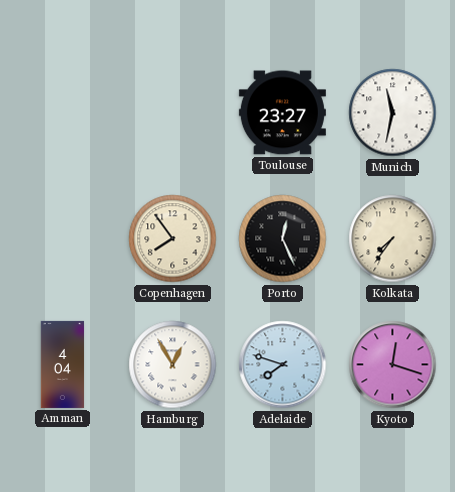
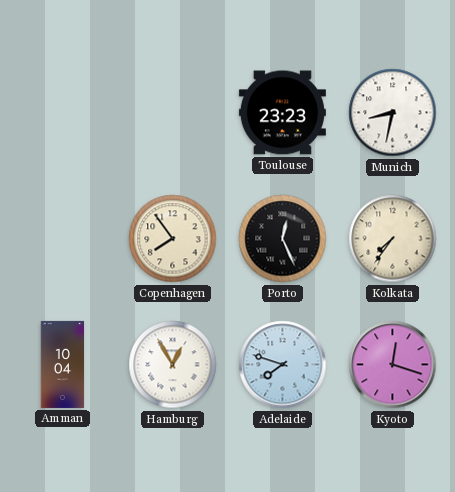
Toulouse: 23:27 -> 23:23 (282, 113)
Munich: 11:32 -> 8:32 (393, 113)
Amman: 4:04 -> 10:04 (63, 364)
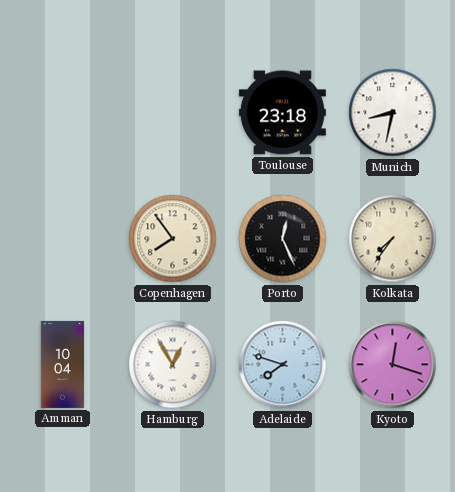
Toulouse: 23:23 -> 23:18 (282, 113)
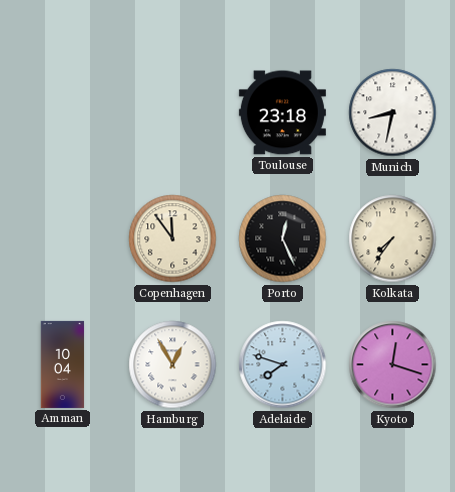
Copenhagen: 7:54 -> 11:54 (173, 239)
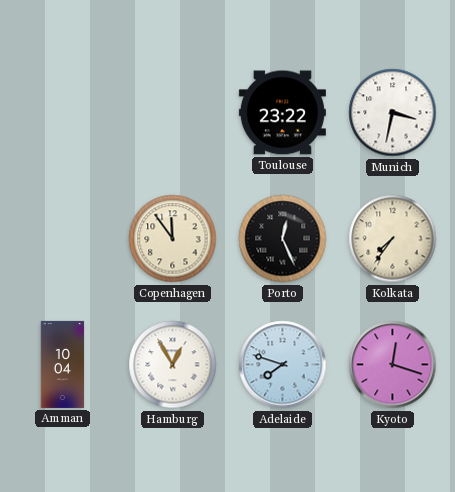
Toulouse: 23:18 -> 23:22 (282, 113)
Munich: 8:32 -> 3:32 (393, 113)
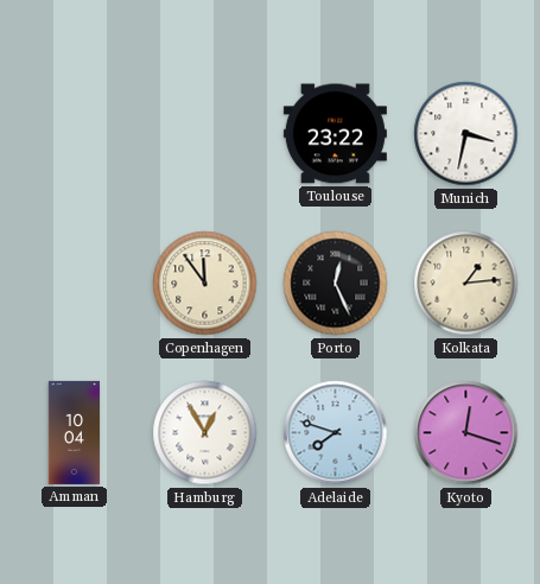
Kolkata: 7:36 -> 1:14 (466, 284)
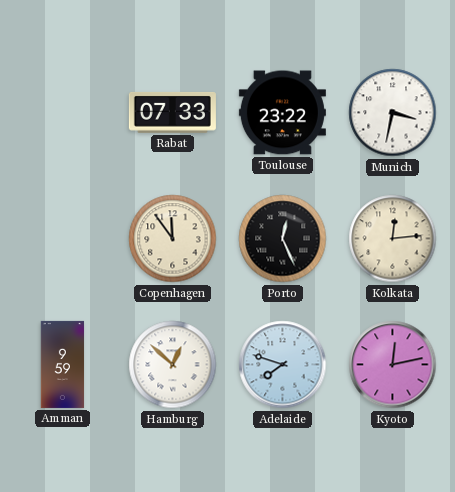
Rabat: none -> 07:33 (172, 113)
Kolkata: 1:14 -> 12:14 (393, 239)
Amman: 10:04 -> 9:59 (63, 364)
Hamburg: 12:55 -> 12:52 (173, 365)
Kyoto: 12:18 -> 12:13 (393, 365)
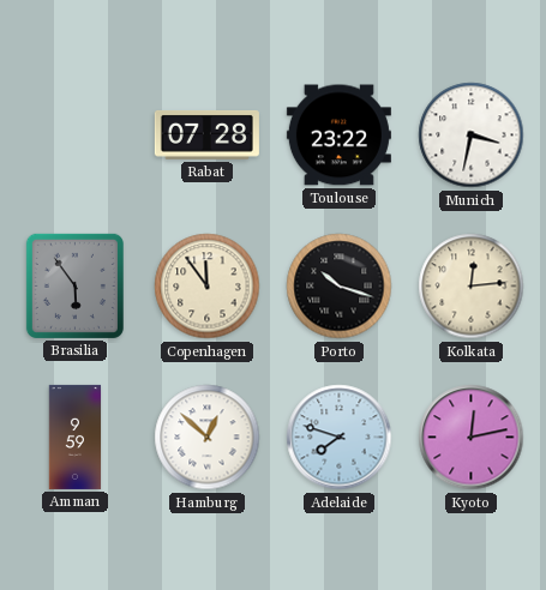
Rabat: 07:33 -> 07:28 (206, 136)
Brasilia: none -> 5:54 (74, 285)
Porto: 12:26 -> 10:18 (340, 287)
